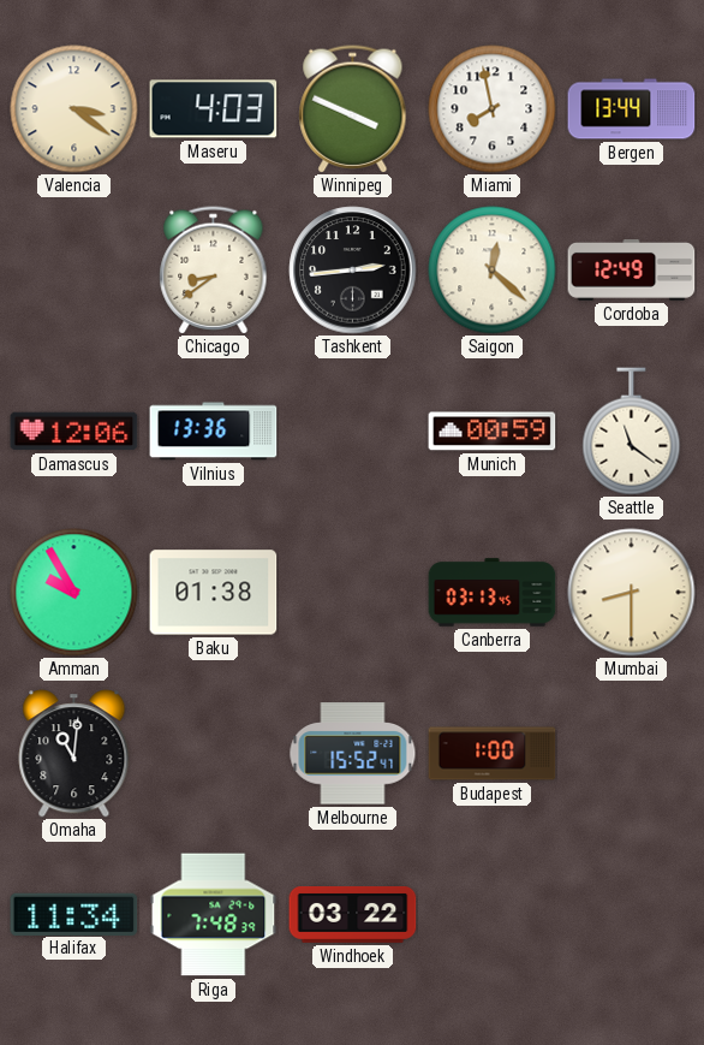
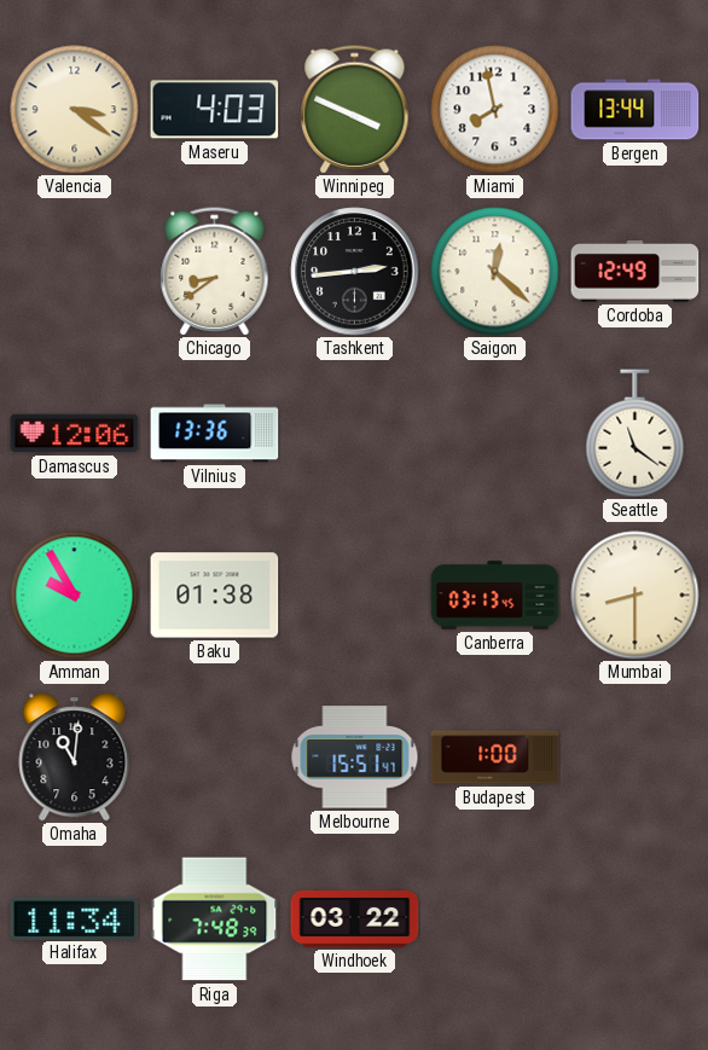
Munich: 00:59 -> none (493, 432)
Melbourne: 15:52 -> 15:51 (355, 758)
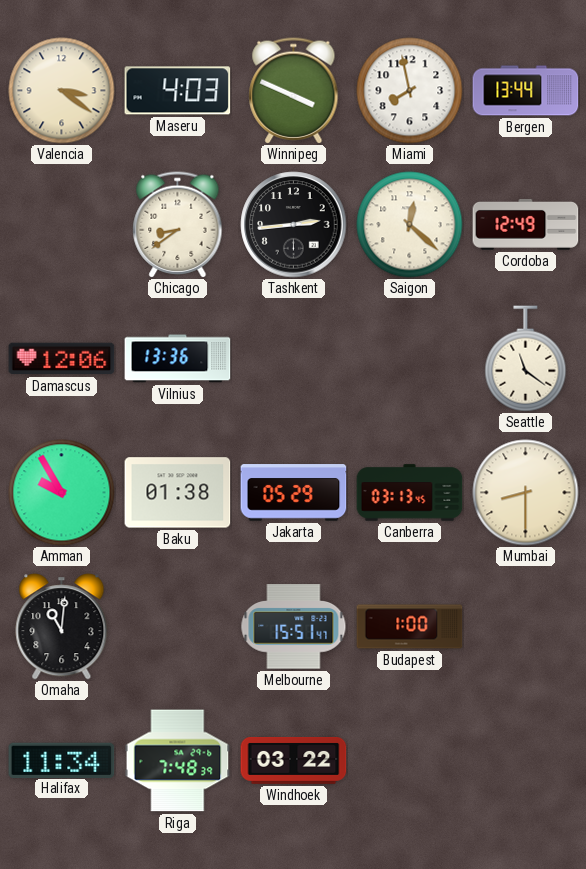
Jakarta: none -> 05:29 (294, 493)
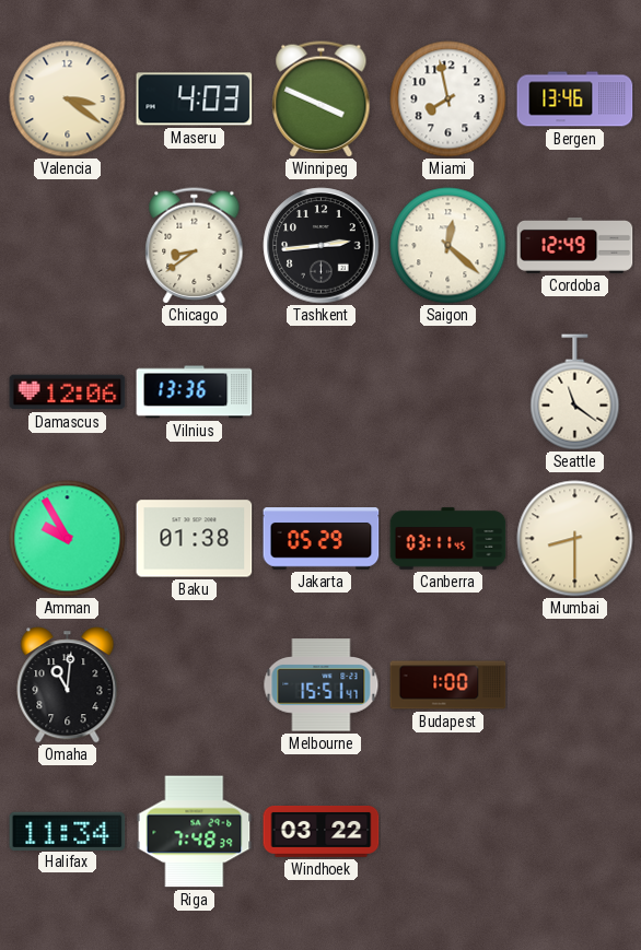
Bergen: 13:44 -> 13:46 (575, 99)
Canberra: 03:13 -> 03:11 (448, 539)
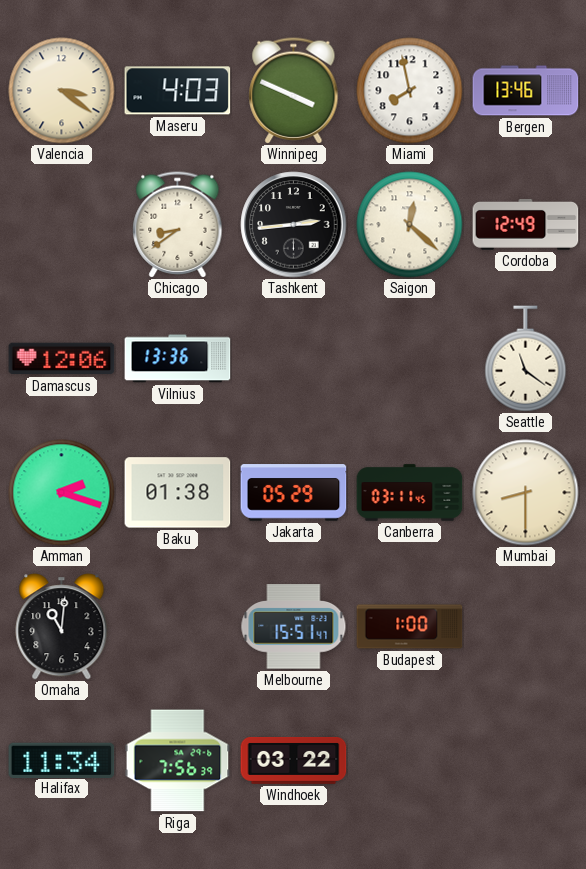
Amman: 9:55 -> 2:18 (62, 493)
Riga: 7:48 -> 7:56 (178, 761)
